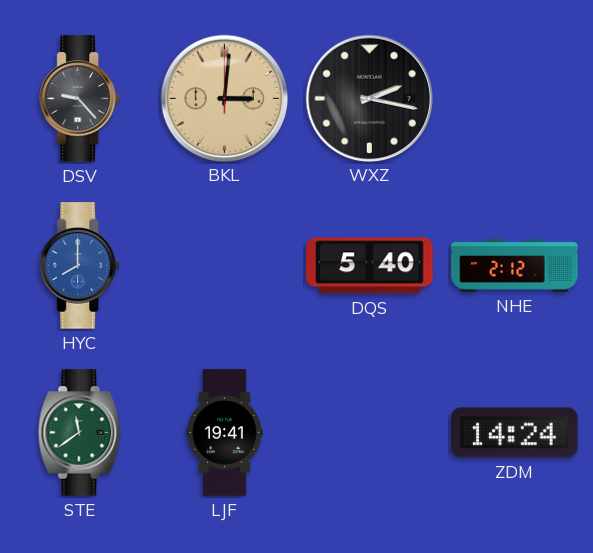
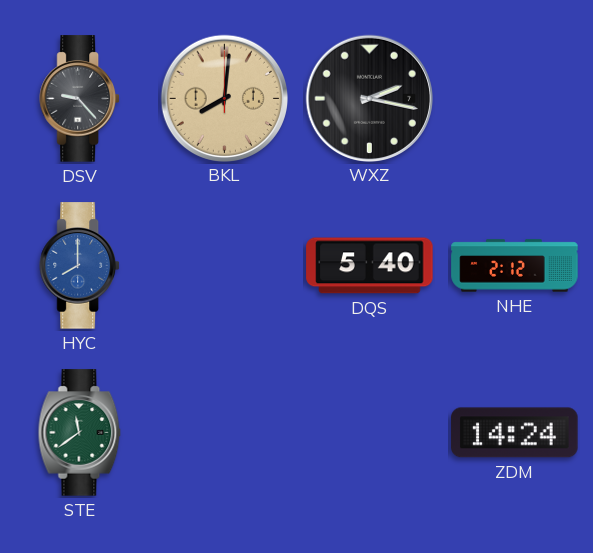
BKL: 3:01 -> 8:01 (224, 98)
LJF: 19:41 -> none (225, 433)
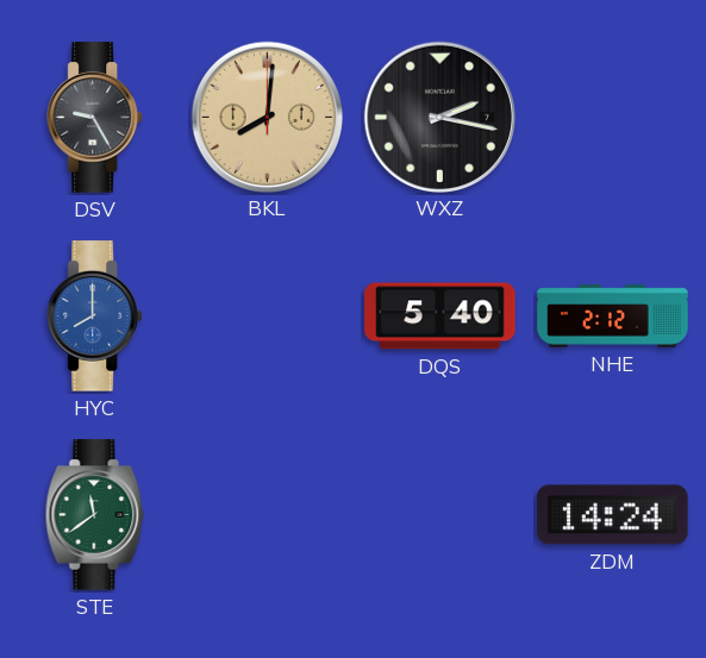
DSV: 9:23 -> 9:25 (94, 118)
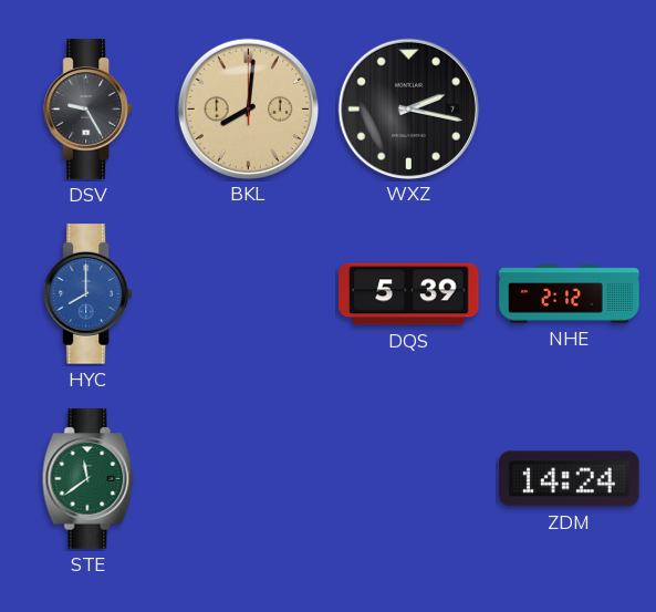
DQS: 5:40 -> 5:39 (409, 294)
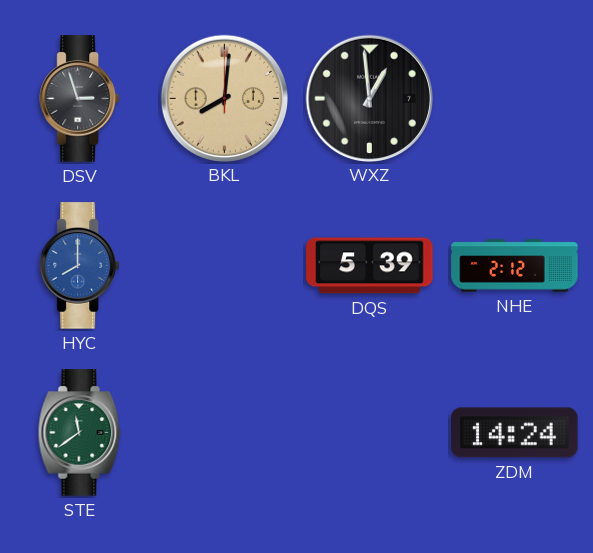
DSV: 9:25 -> 2:57 (79, 99)
WXZ: 2:17 -> 12:59 (369, 98)
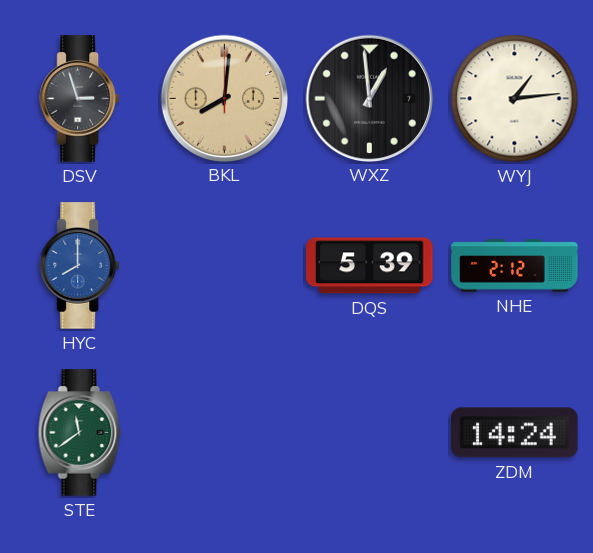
WYJ: none -> 1:14 (515, 99)
